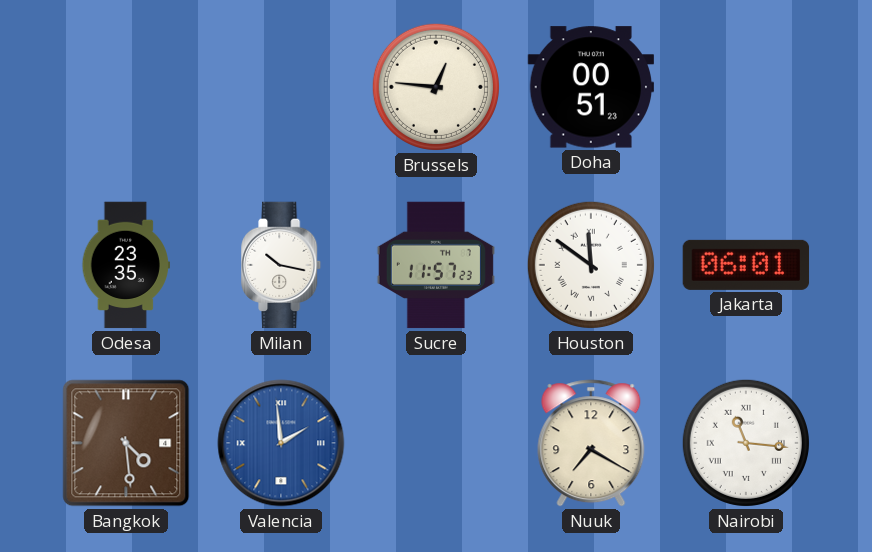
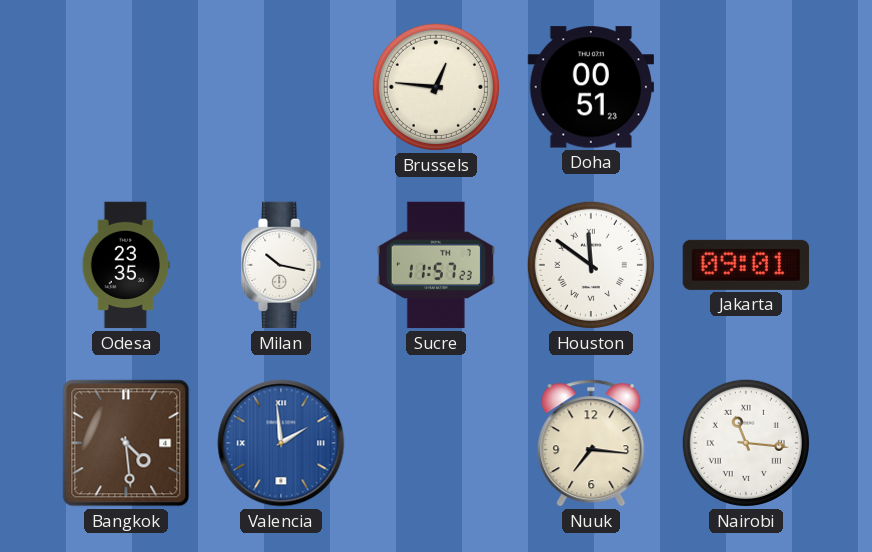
Jakarta: 06:01 -> 09:01 (746, 265)
Nuuk: 7:20 -> 7:16 (591, 443)
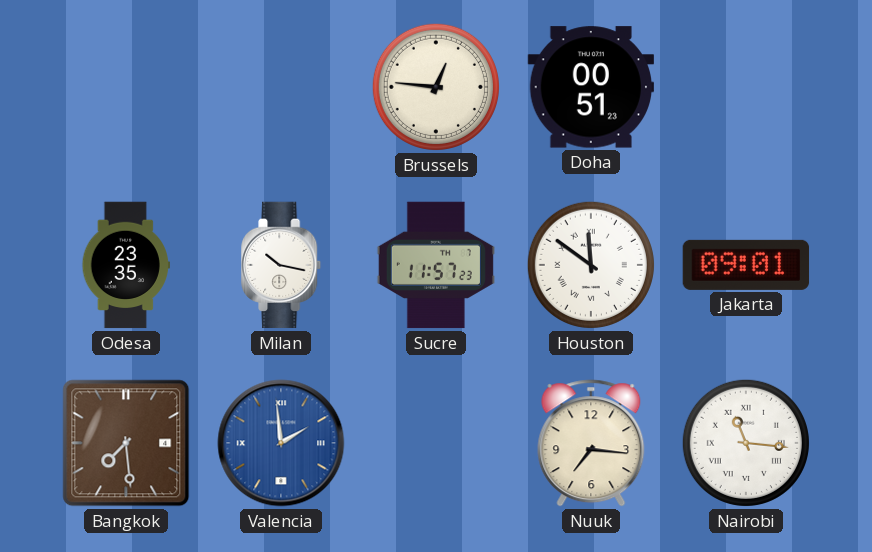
Bangkok: 4:29 -> 7:29 (126, 443)
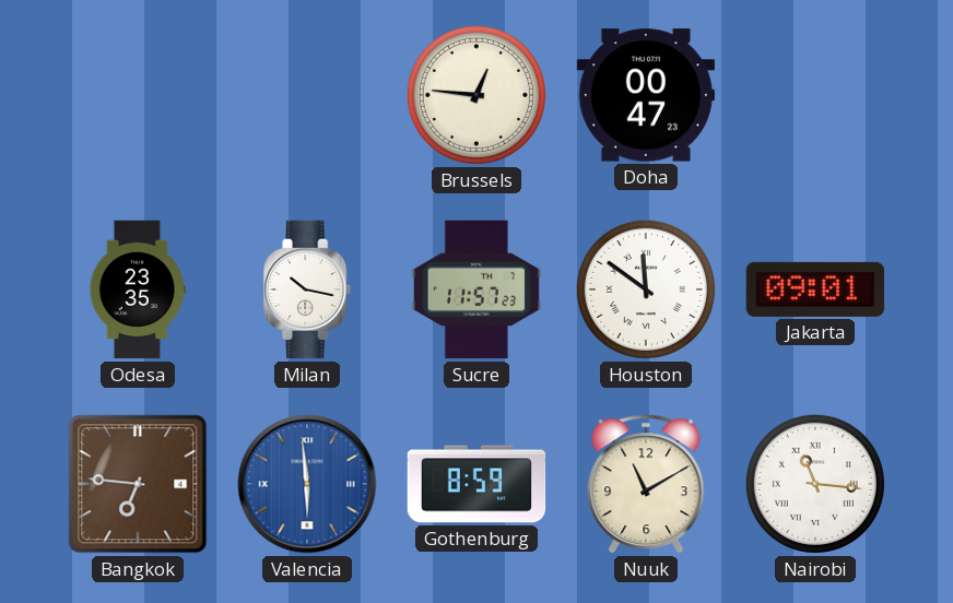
Doha: 00:51 -> 00:47 (646, 95)
Bangkok: 7:29 -> 6:46 (138, 484)
Valencia: 1:59 -> 5:59 (307, 484)
Gothenburg: none -> 8:59 (477, 484)
Nuuk: 7:16 -> 11:10 (646, 484)
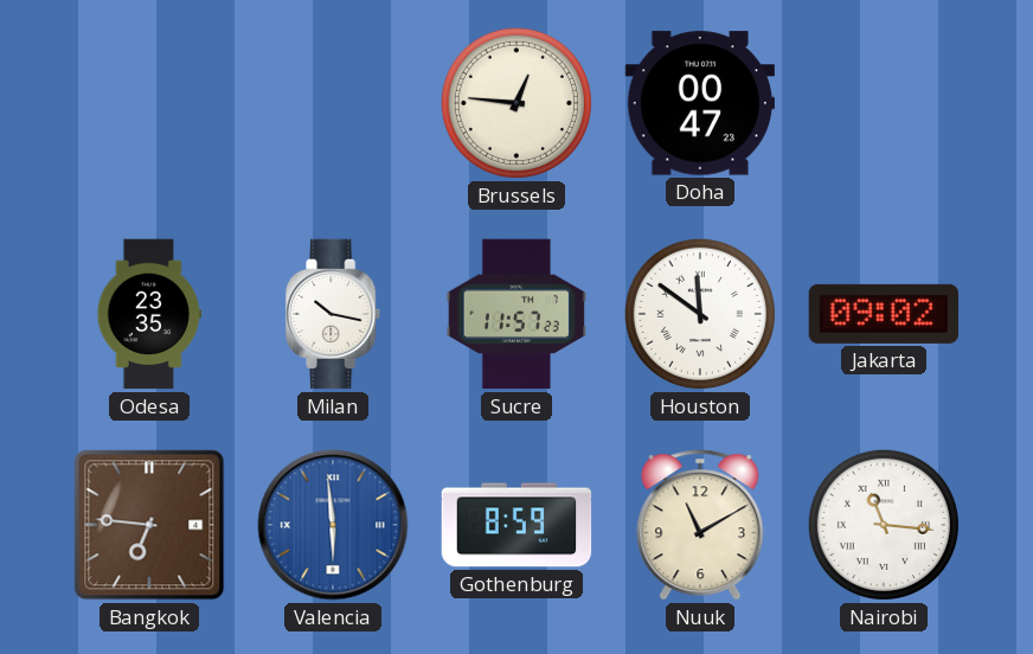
Jakarta: 09:01 -> 09:02 (884, 314)
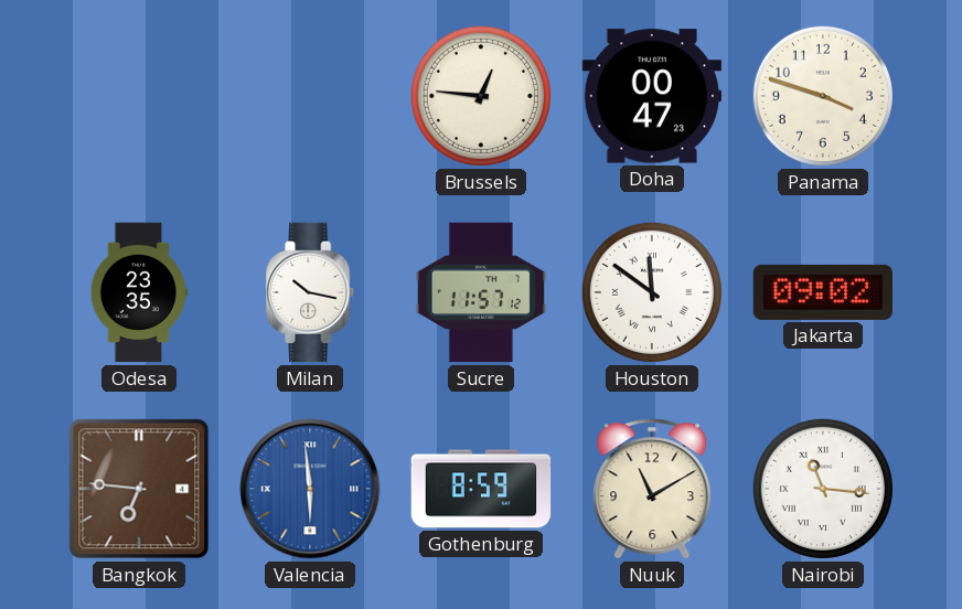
Panama: none -> 3:48 (823, 96)
Sucre: 11:57:23 -> 11:57:12 (481, 292)
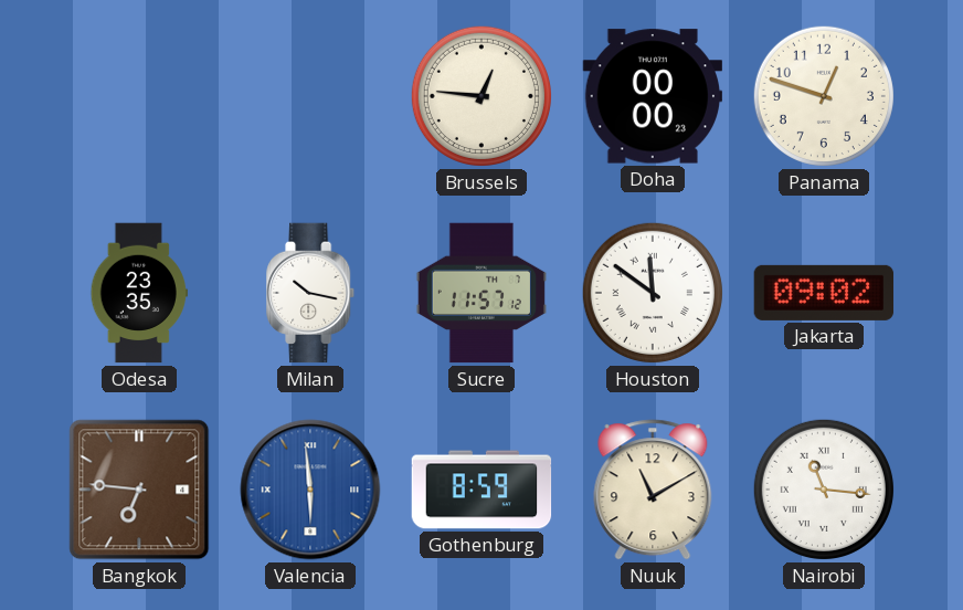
Doha: 00:47 -> 00:00 (653, 96)
Panama: 3:48 -> 12:48 (824, 96)
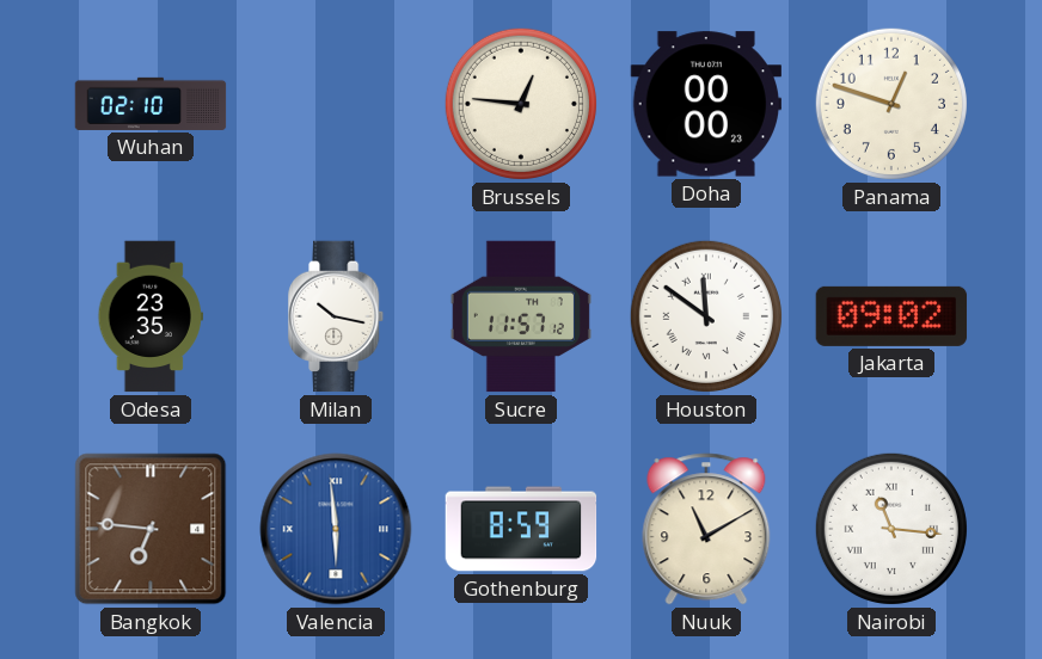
Wuhan: none -> 02:10 (151, 104)
